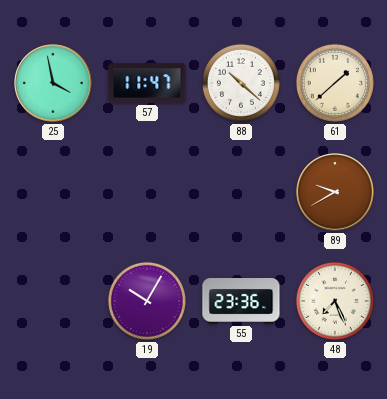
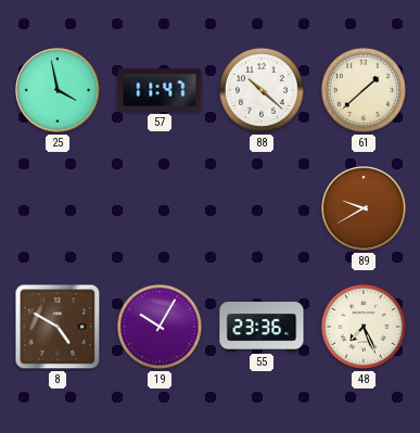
8: none -> 4:50 (58, 327)
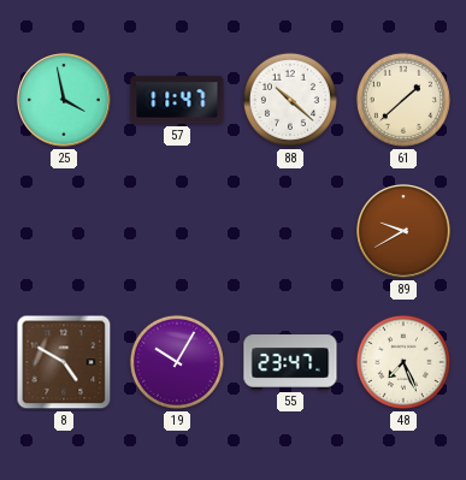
55: 23:36 -> 23:47 (290, 363)
